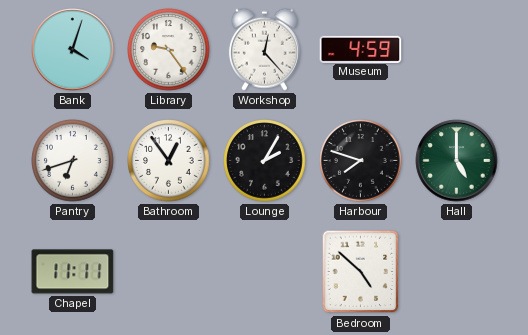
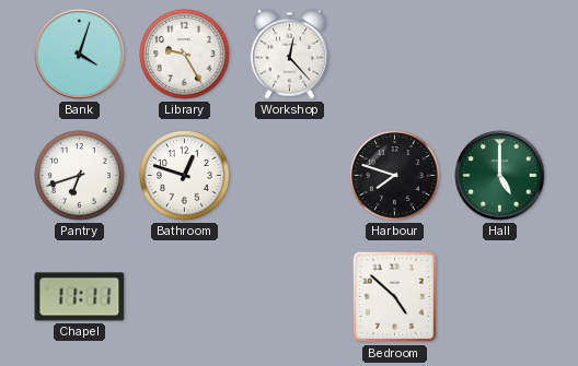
Library: 9:24 -> 9:25 (185, 55)
Museum: 4:59 -> none (361, 49)
Bathroom: 12:54 -> 12:48 (185, 176)
Lounge: 2:05 -> none (265, 161)
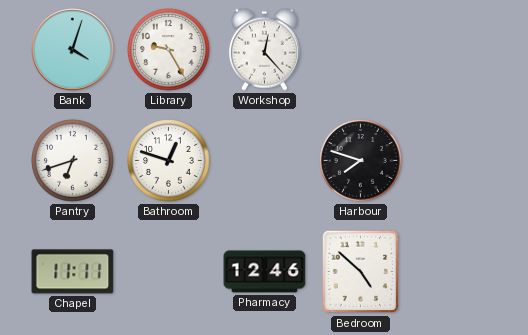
Hall: 5:00 -> none (500, 176)
Pharmacy: none -> 12:46 (265, 272)
